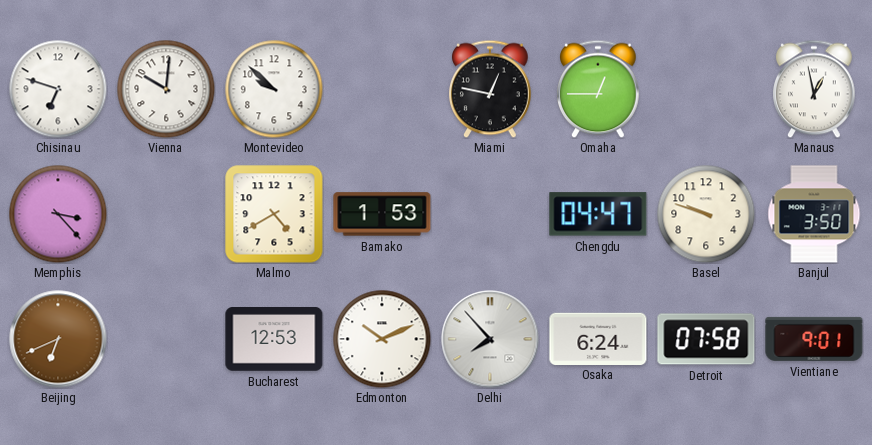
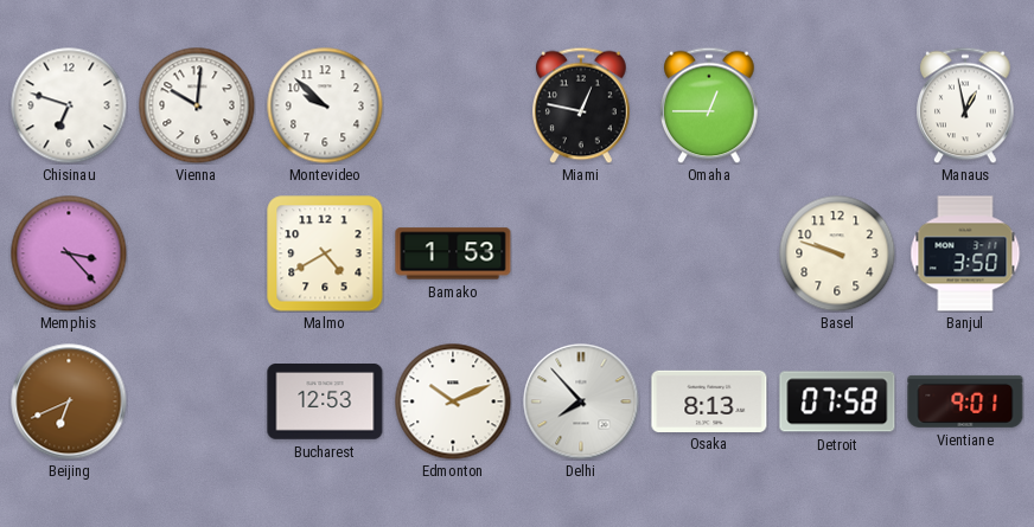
Chengdu: 04:47 -> none (598, 214)
Osaka: 6:24 -> 8:13 (709, 400)
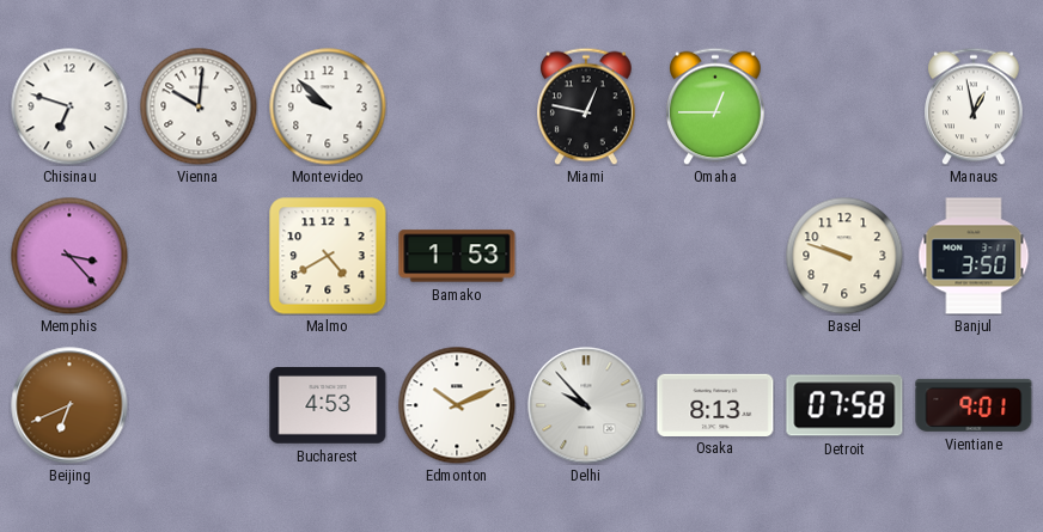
Bucharest: 12:53 -> 4:53 (328, 406)
Delhi: 7:53 -> 9:53 (586, 405)
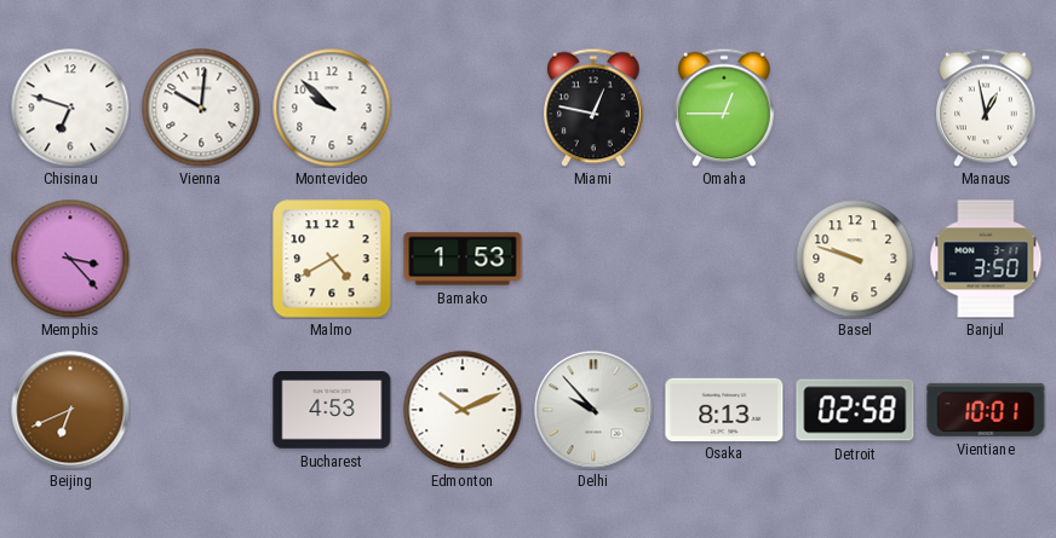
Detroit: 07:58 -> 02:58 (855, 410)
Vientiane: 9:01 -> 10:01 (986, 410)
